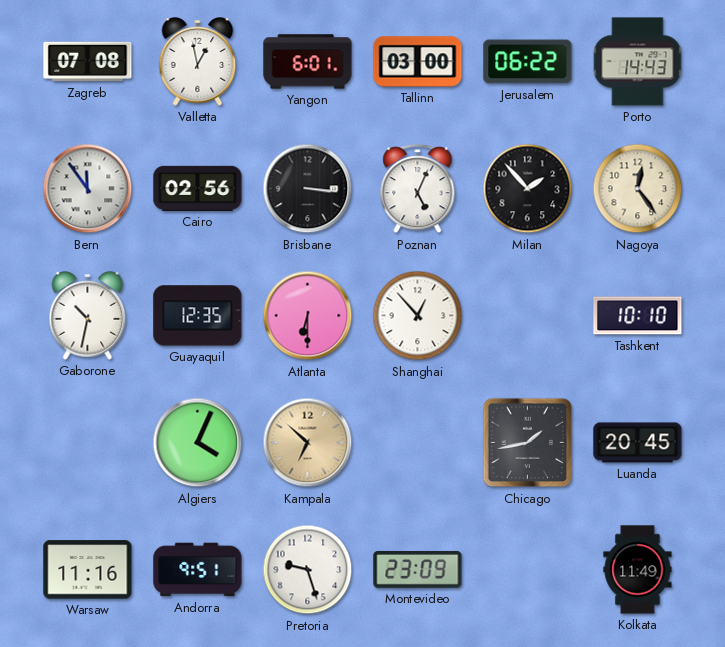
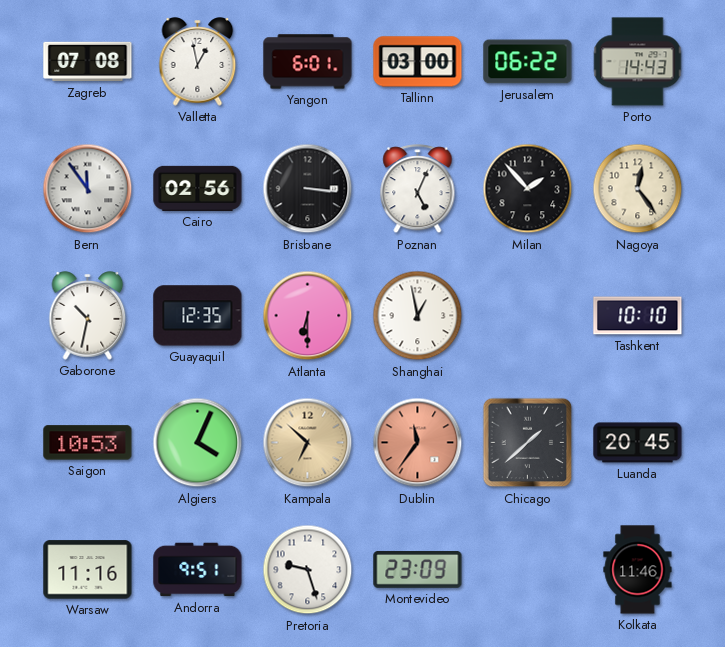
Shanghai: 12:53 -> 12:58 (418, 316)
Saigon: none -> 10:53 (88, 443)
Dublin: none -> 11:36 (418, 443)
Chicago: 1:43 -> 1:38 (528, 443)
Kolkata: 11:49 -> 11:46 (638, 570)
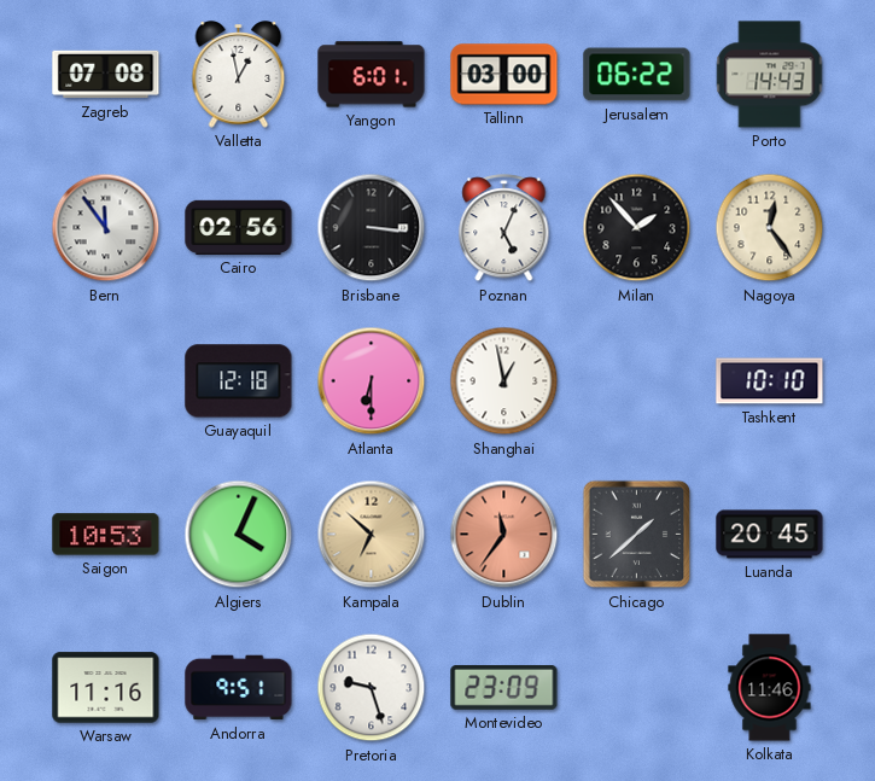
Gaborone: 10:32 -> none (88, 316)
Guayaquil: 12:35 -> 12:18 (239, 381)
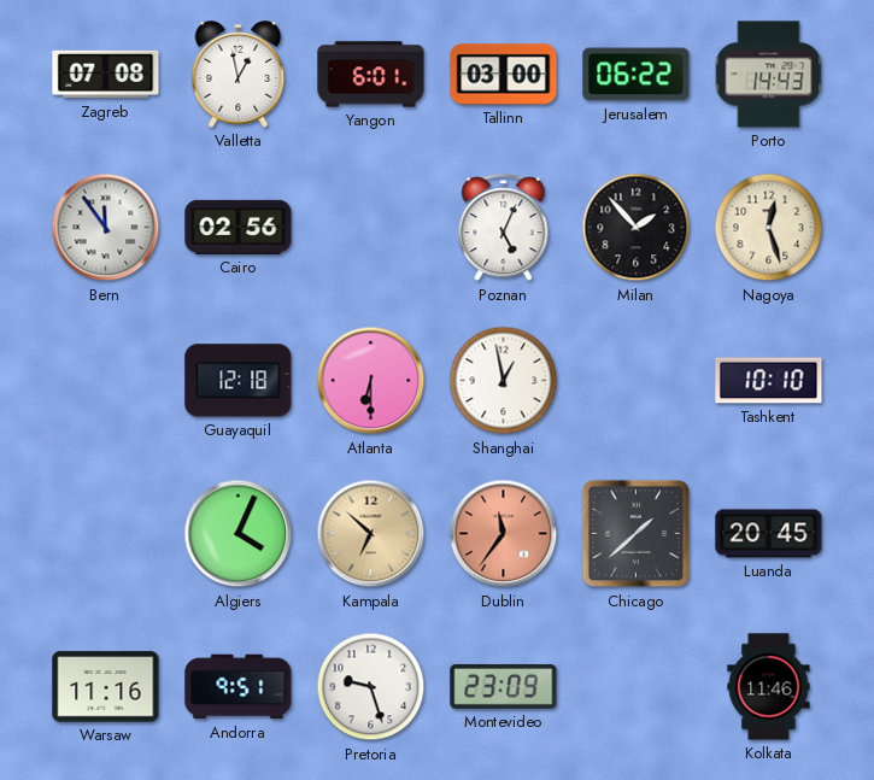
Brisbane: 3:16 -> none (372, 228)
Nagoya: 12:24 -> 12:27 (769, 228)
Saigon: 10:53 -> none (106, 535)
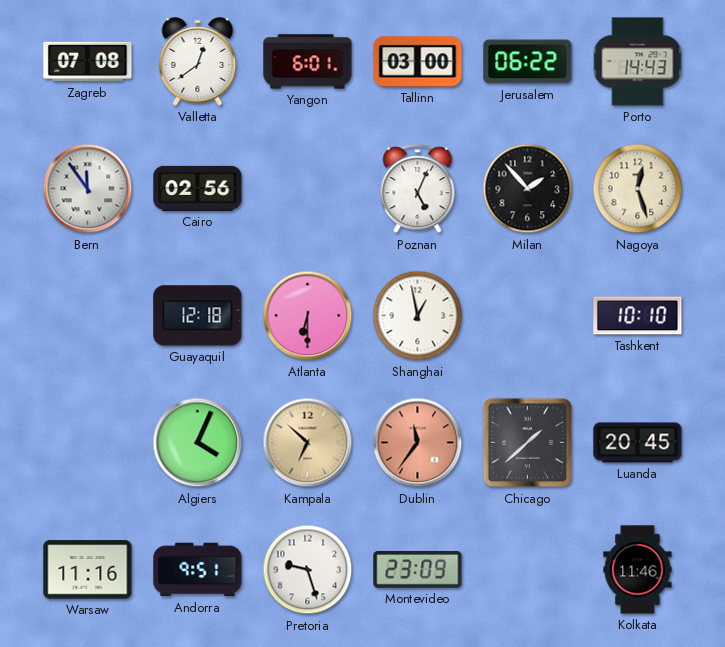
Valletta: 12:58 -> 12:39 (198, 62)
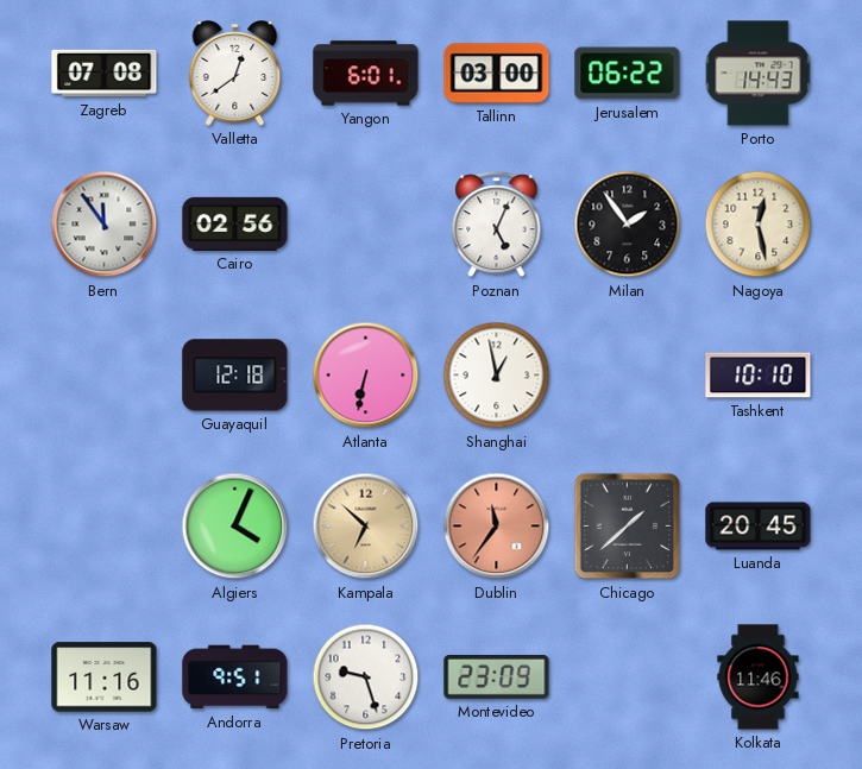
Milan: 1:53 -> 1:54 (628, 225)
Nagoya: 12:27 -> 12:28 (759, 225)
Atlanta: 6:30 -> 6:32 (366, 376)
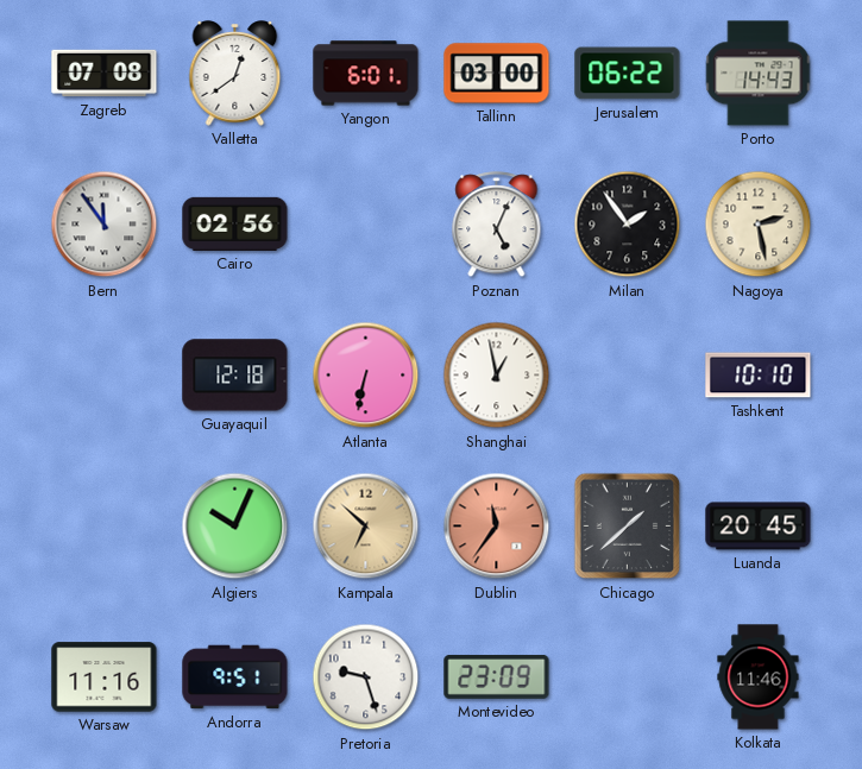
Nagoya: 12:28 -> 2:28 (759, 225)
Algiers: 4:04 -> 10:04 (235, 527)
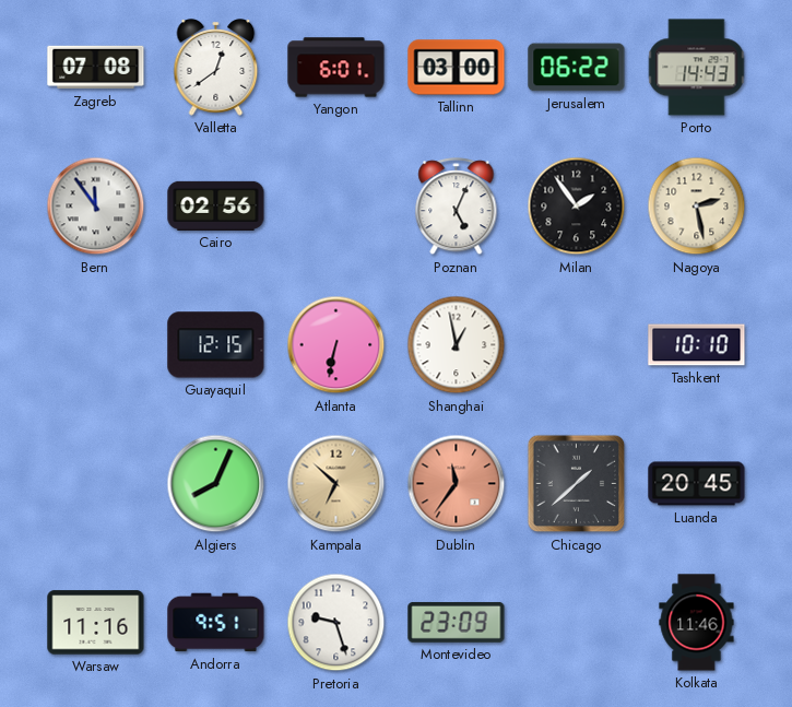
Guayaquil: 12:18 -> 12:15 (216, 345)
Algiers: 10:04 -> 8:04 (216, 484)
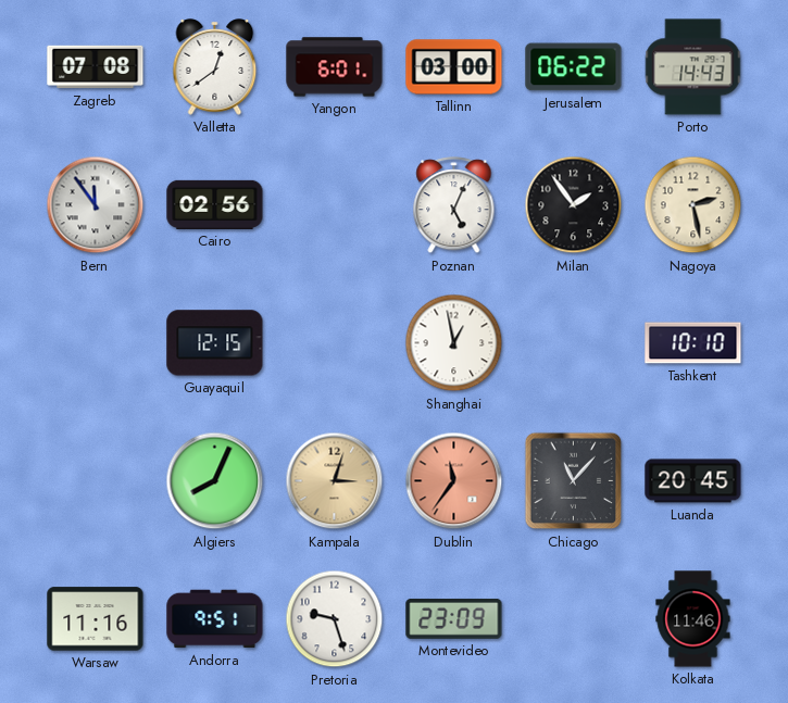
Atlanta: 6:32 -> none (336, 345)
Kampala: 6:52 -> 3:03 (335, 481)
Chicago: 1:38 -> 11:07 (574, 481)
